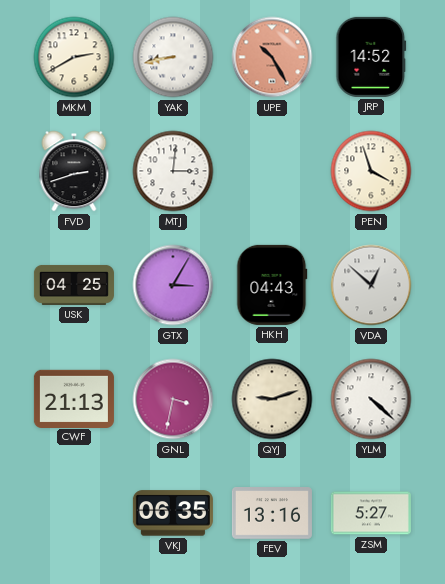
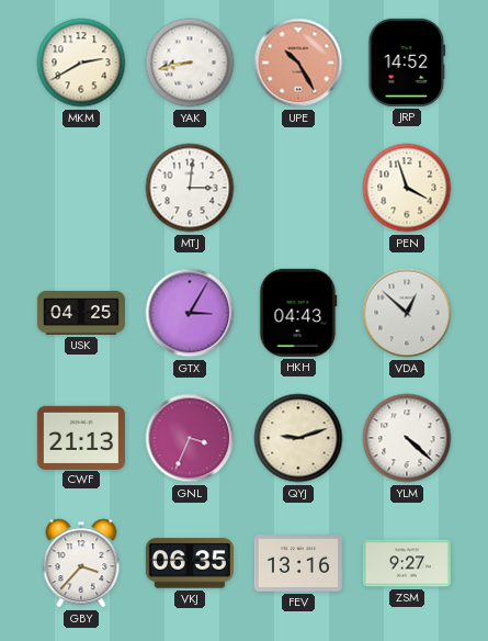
FVD: 2:42 -> none (74, 171)
GNL: 3:32 -> 3:34 (190, 438)
GBY: none -> 3:37 (81, 563)
ZSM: 5:27 -> 9:27 (407, 563)
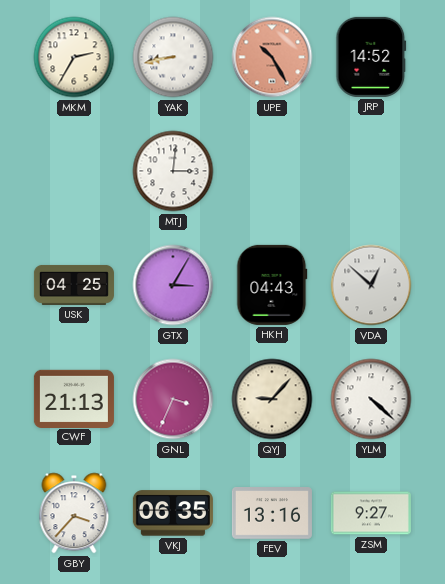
MKM: 2:40 -> 2:35 (74, 57)
PEN: 3:57 -> none (407, 188)
QYJ: 9:12 -> 9:07 (272, 399)
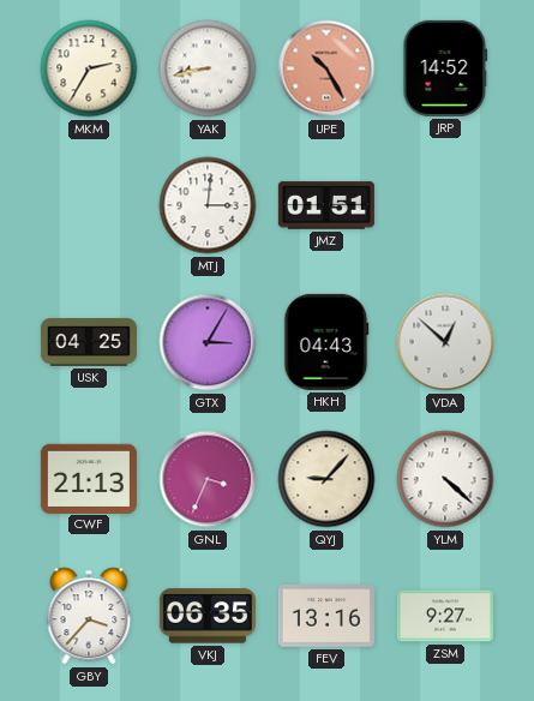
JMZ: none -> 01:51 (326, 205)
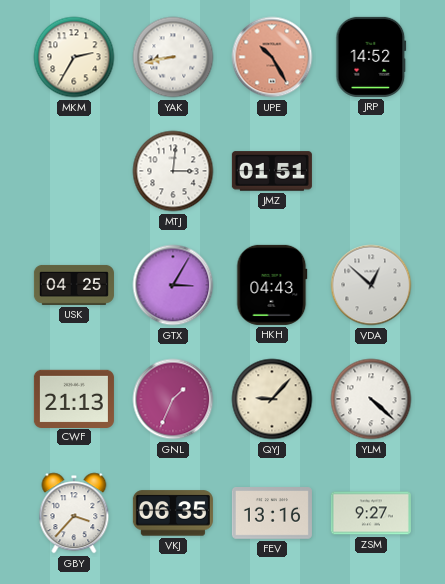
GNL: 3:34 -> 1:34 (173, 399)
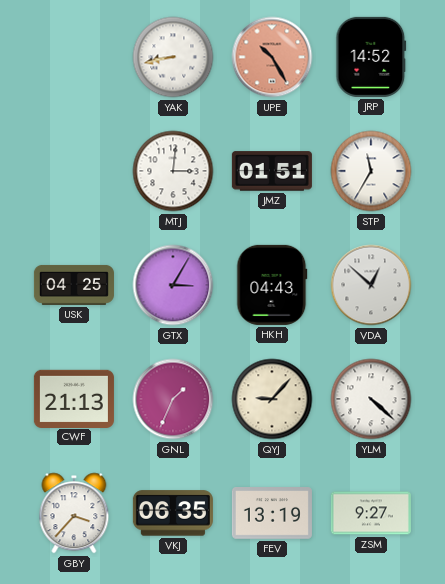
MKM: 2:35 -> none (74, 57)
STP: none -> 11:35 (371, 171)
FEV: 13:16 -> 13:19 (272, 514)
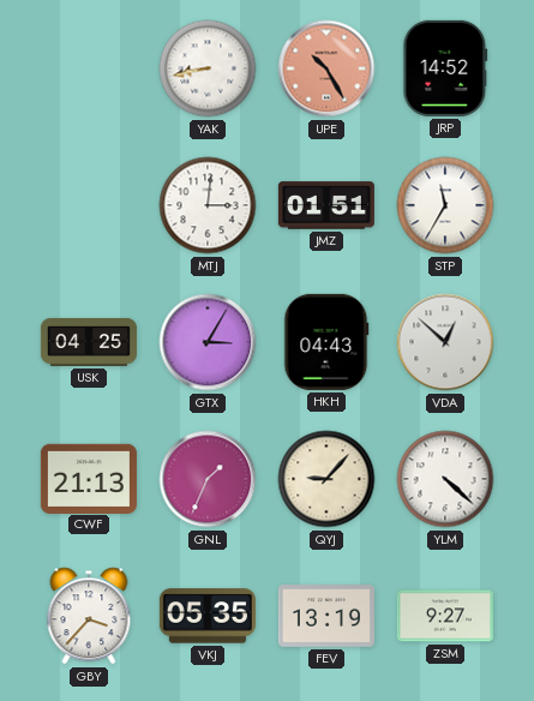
VKJ: 06:35 -> 05:35 (208, 616)
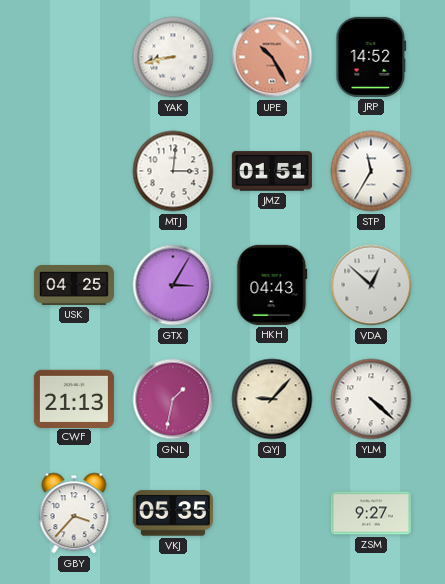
GNL: 1:34 -> 1:32 (173, 399)
FEV: 13:19 -> none (326, 617)
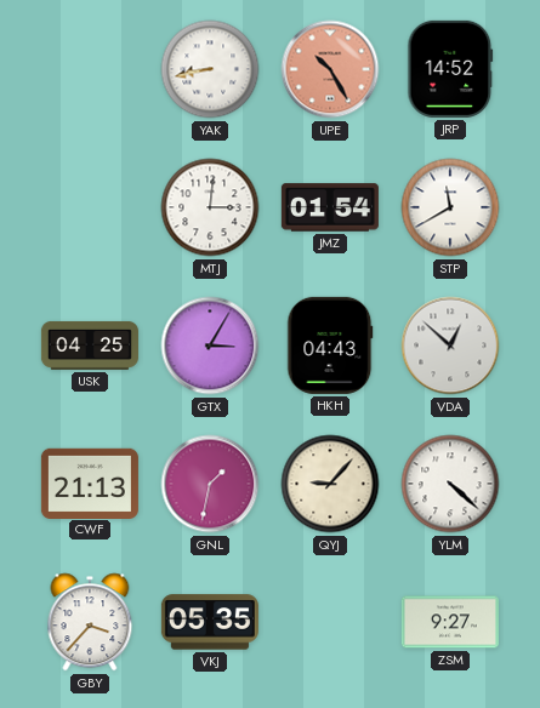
JMZ: 01:51 -> 01:54 (330, 207)
STP: 11:35 -> 11:40 (450, 207)
